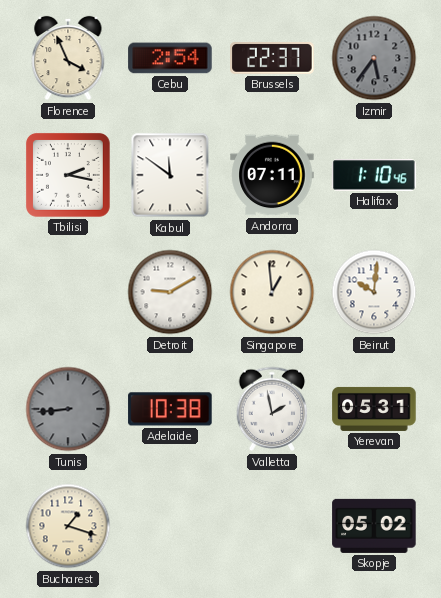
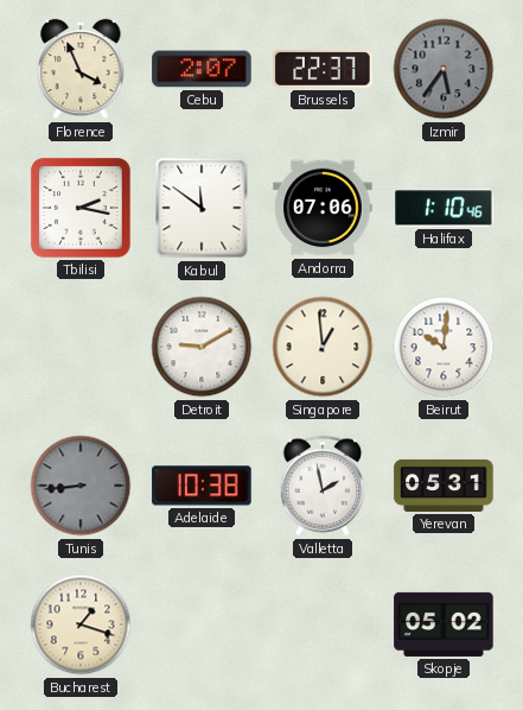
Cebu: 2:54 -> 2:07 (202, 69)
Andorra: 07:11 -> 07:06 (323, 208)
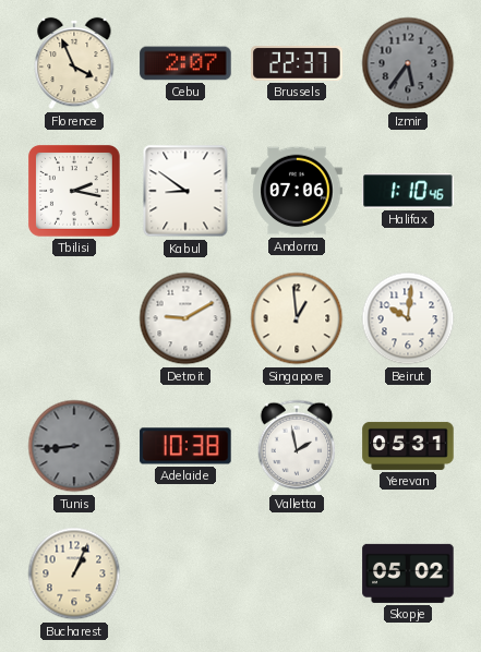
Kabul: 11:51 -> 8:51 (185, 191)
Bucharest: 1:18 -> 1:04 (74, 573)
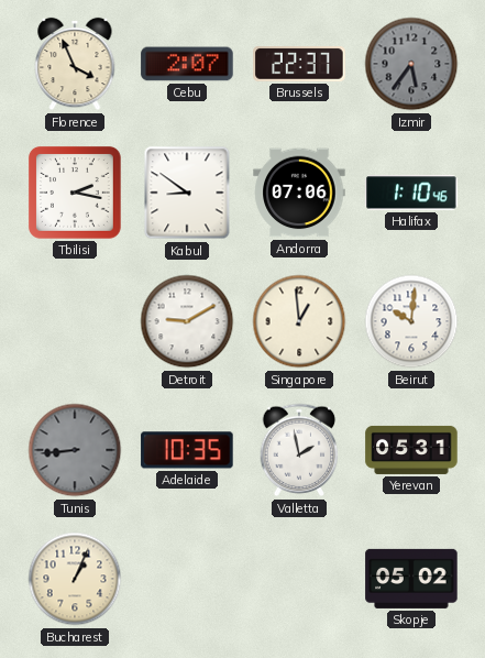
Adelaide: 10:38 -> 10:35 (187, 450)
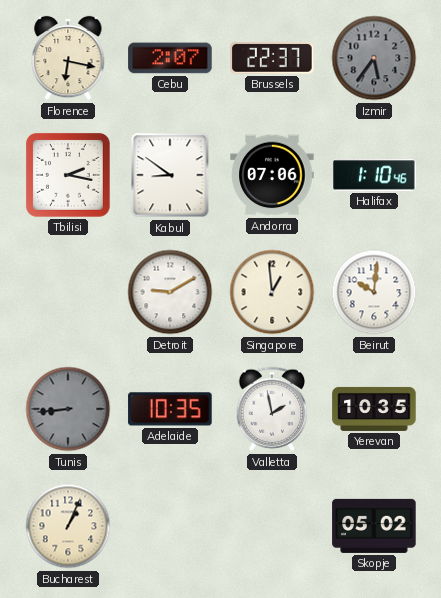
Florence: 3:56 -> 6:17 (68, 58)
Yerevan: 05:31 -> 10:35 (374, 409)
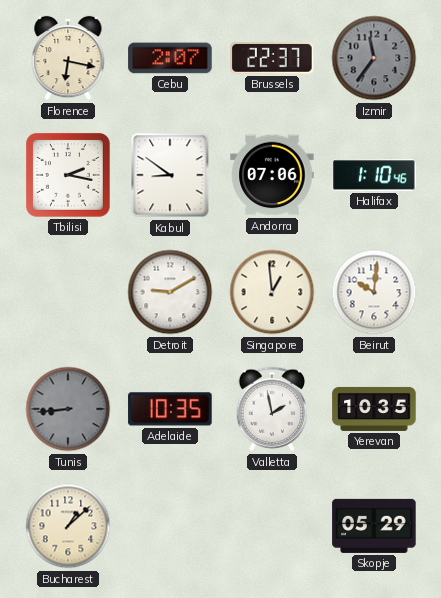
Izmir: 5:36 -> 11:36 (374, 58)
Bucharest: 1:04 -> 1:08 (68, 526)
Skopje: 05:02 -> 05:29 (374, 526)
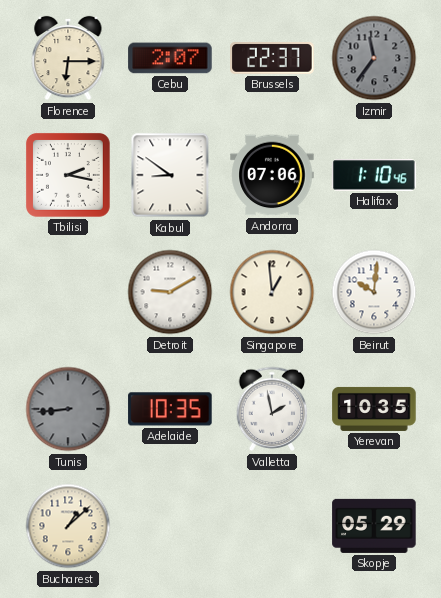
Florence: 6:17 -> 6:15 (68, 58)
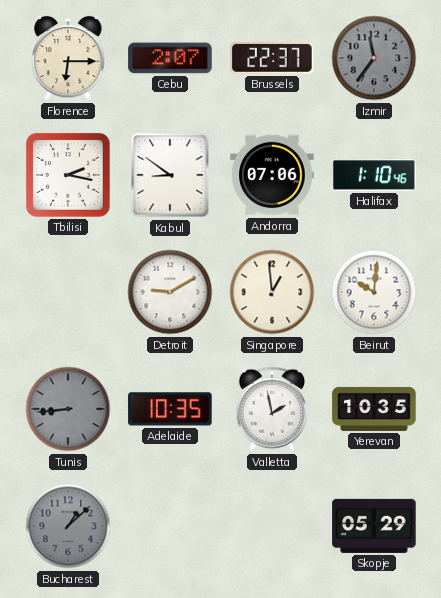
Bucharest dial: cream -> grey (68, 526)
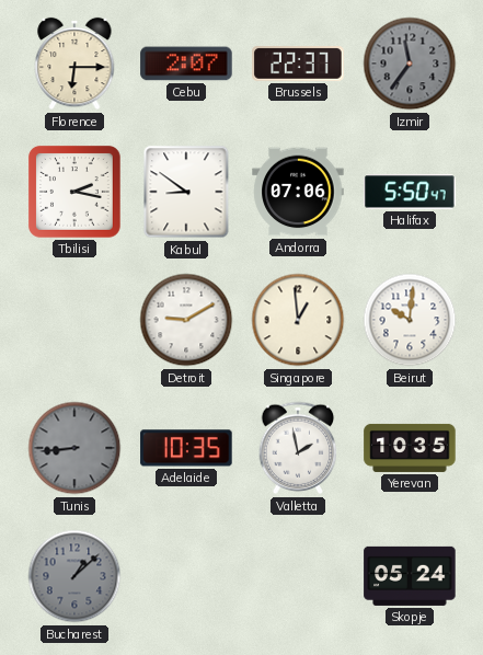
Halifax: 1:10 -> 5:50 (410, 192)
Skopje: 05:29 -> 05:24 (410, 576)
